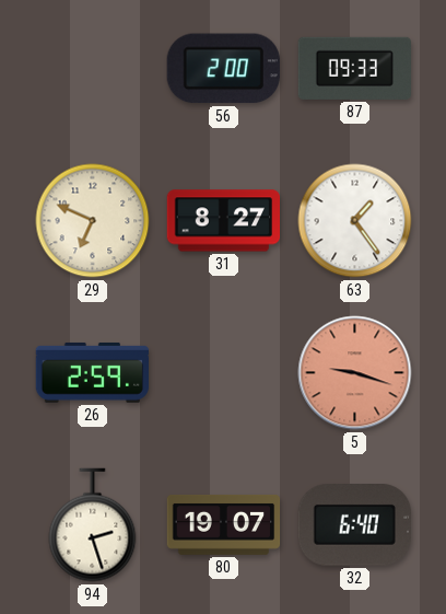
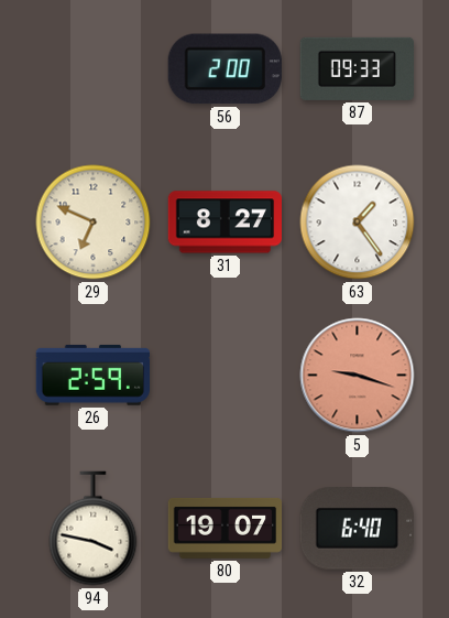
94: 2:27 -> 3:47 (94, 529)
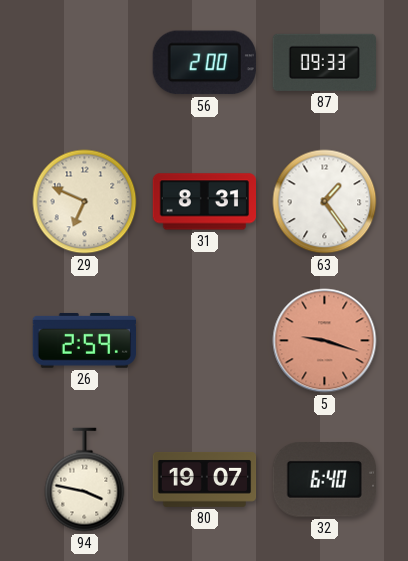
31: 8:27 -> 8:31 (204, 202)
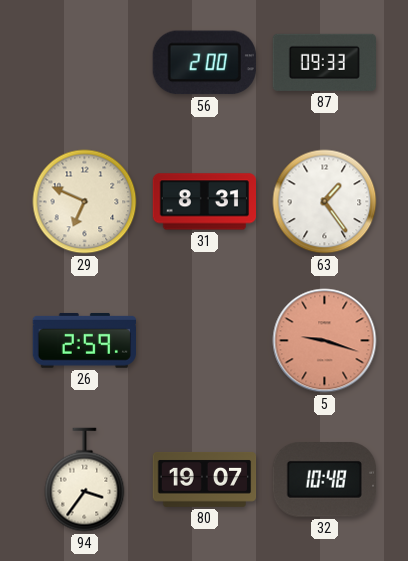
94: 3:47 -> 3:36 (85, 480)
32: 6:40 -> 10:48 (324, 480)
